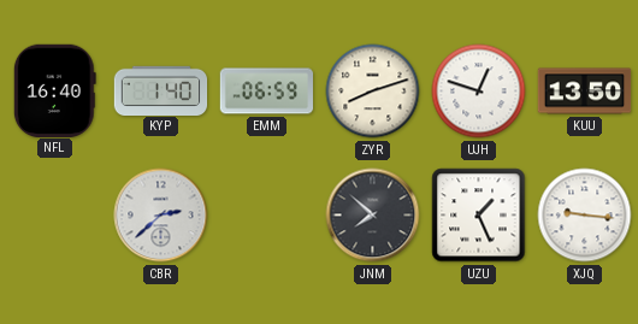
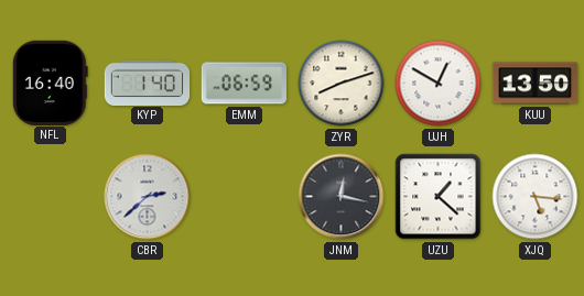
UJH: 12:48 -> 12:50 (439, 84)
JNM: 7:52 -> 12:17 (342, 197)
UZU: 1:26 -> 1:22 (439, 197)
XJQ: 9:16 -> 5:16 (536, 197)
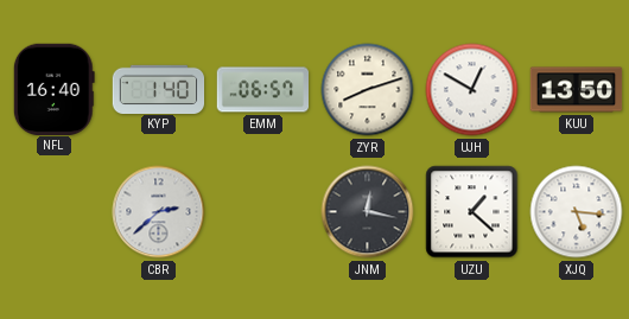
EMM: 06:59 -> 06:57 (263, 90)
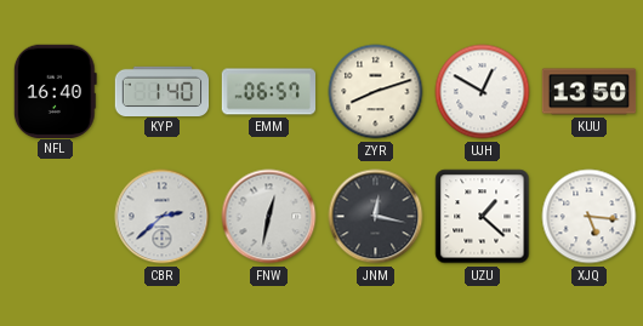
FNW: none -> 12:32 (269, 217)
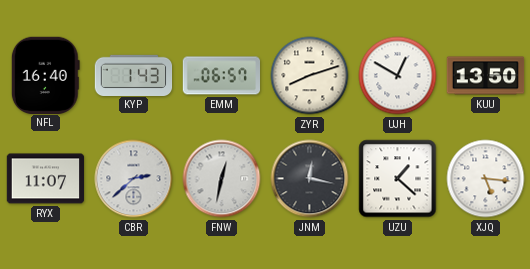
KYP: 1:40 -> 1:43 (134, 75)
RYX: none -> 11:07 (46, 179)
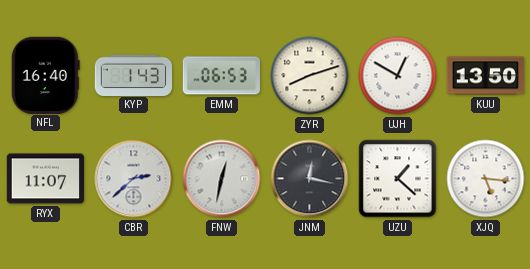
EMM: 06:57 -> 06:53 (222, 76)
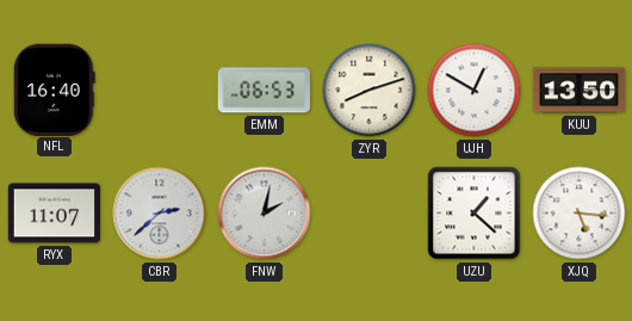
KYP: 1:43 -> none (134, 75)
FNW: 12:32 -> 2:02 (265, 214)
JNM: 12:17 -> none (310, 179)
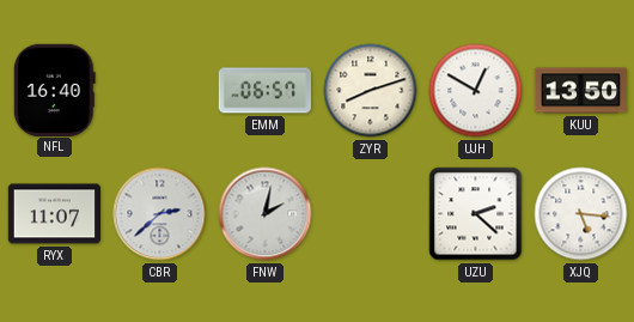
EMM: 06:53 -> 06:57 (266, 91)
UZU: 1:22 -> 2:22 (476, 214)
